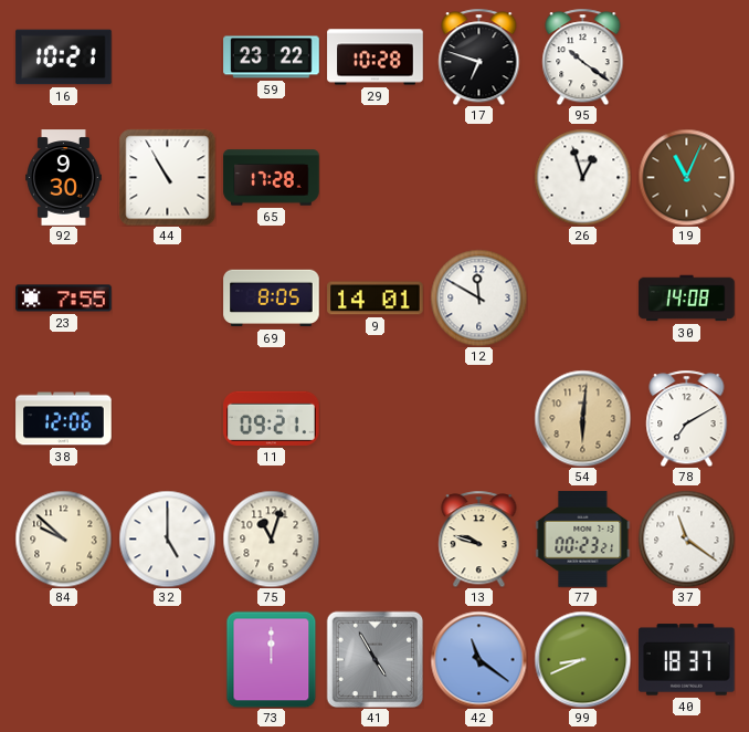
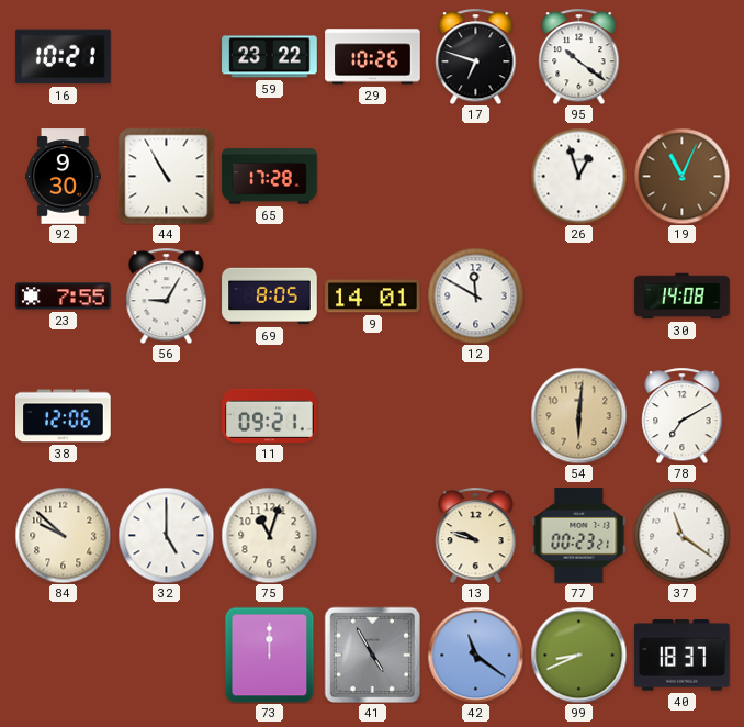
29: 10:28 -> 10:26 (373, 57)
56: none -> 9:05 (167, 295)
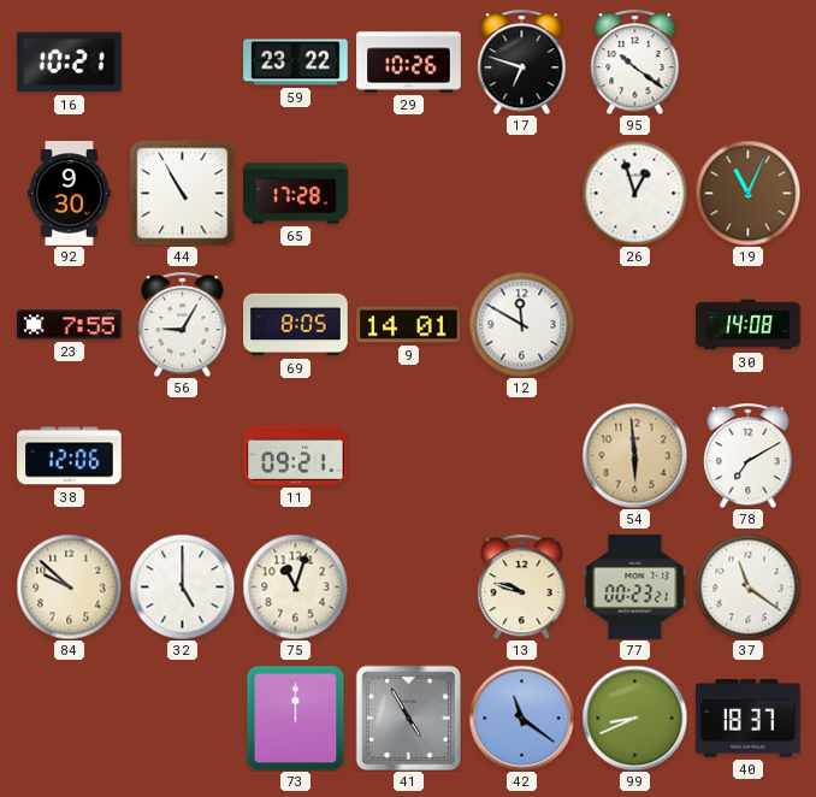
54: 6:01 -> 5:59 (634, 455)
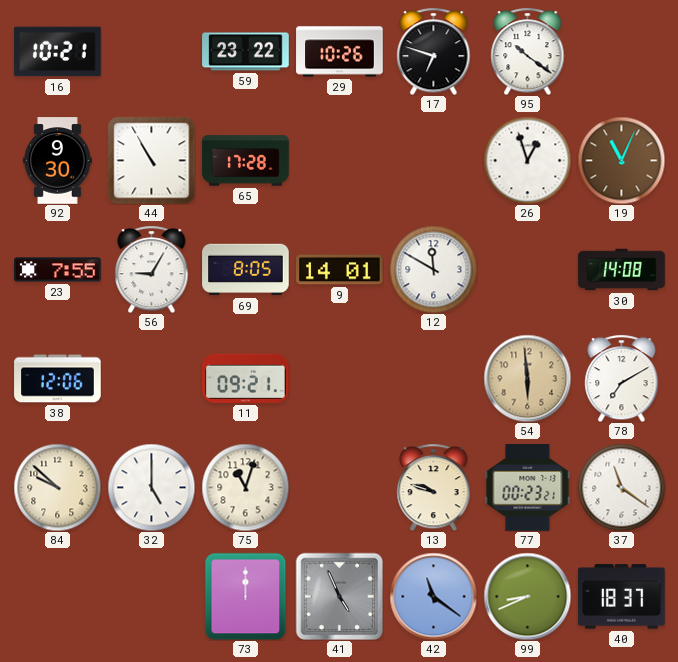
41: 4:55 -> 4:56 (339, 596)
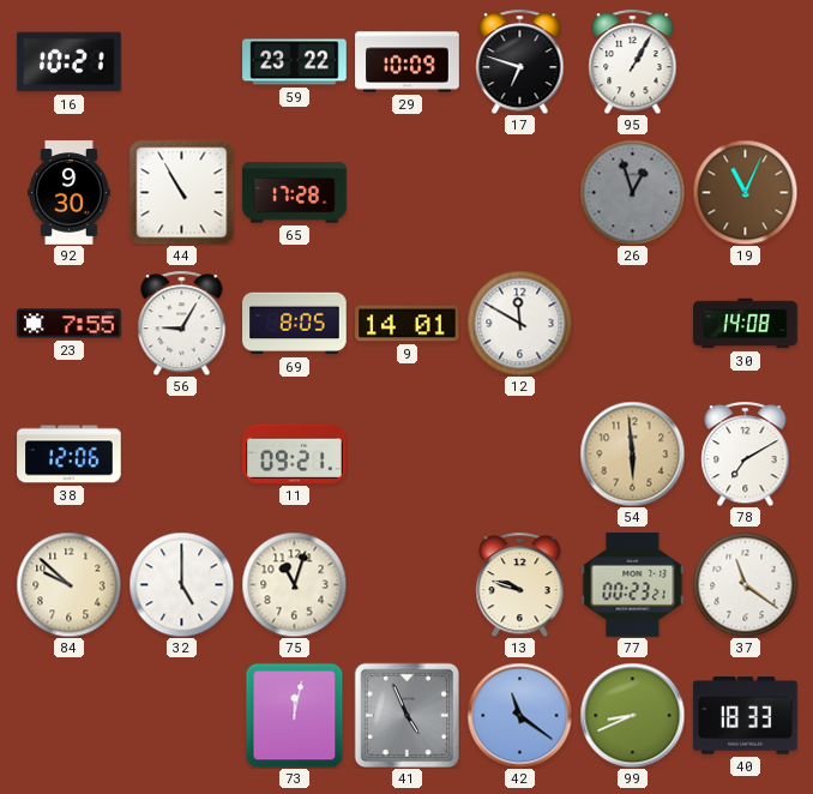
29: 10:26 -> 10:09 (408, 62)
95: 10:21 -> 1:05 (633, 61)
26 dial: white -> grey (632, 192)
73: 12:00 -> 12:02 (295, 715)
40: 18:37 -> 18:33 (746, 716)
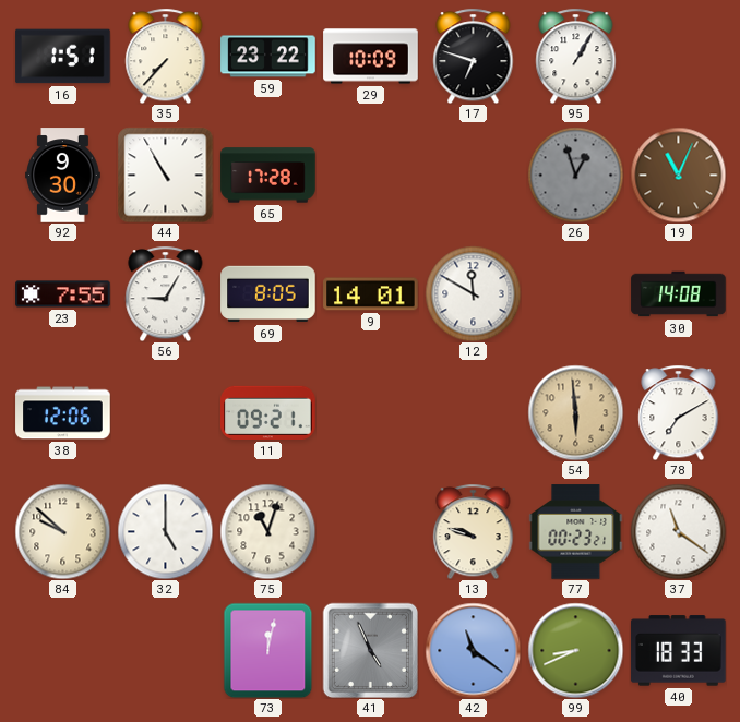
16: 10:21 -> 1:51 (63, 57)
35: none -> 7:37 (166, 56)
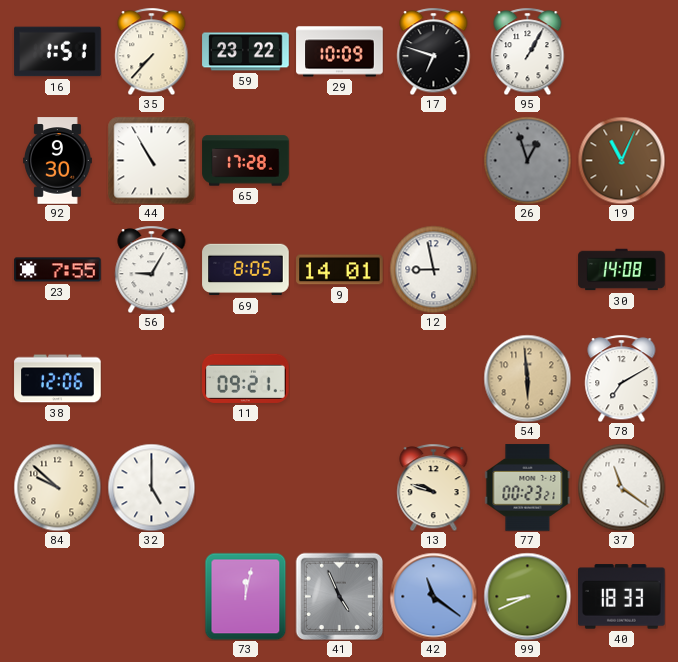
12: 11:50 -> 8:58 (433, 269)
75: 11:03 -> none (267, 531)
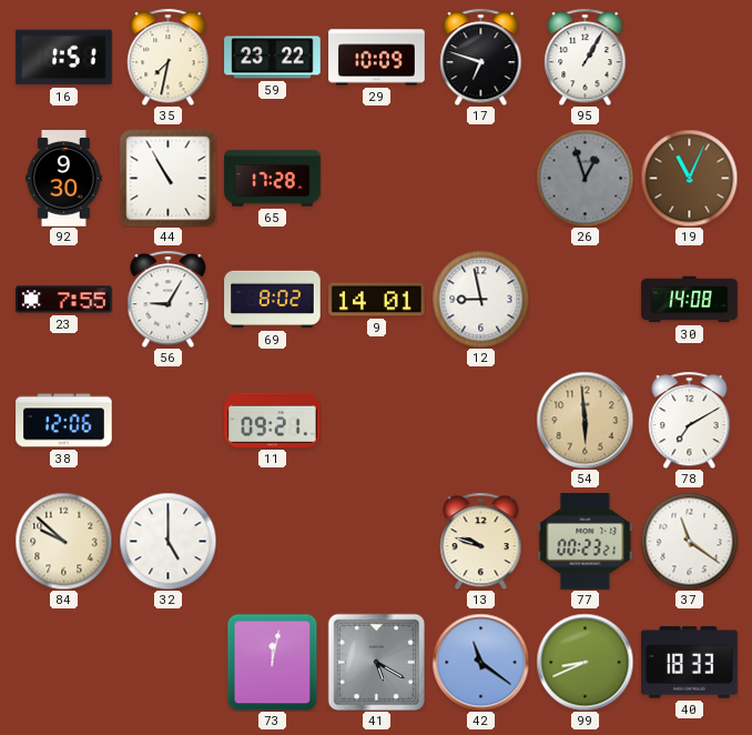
35: 7:37 -> 7:32 (169, 57)
69: 8:05 -> 8:02 (273, 300)
41: 4:56 -> 5:20 (376, 662)
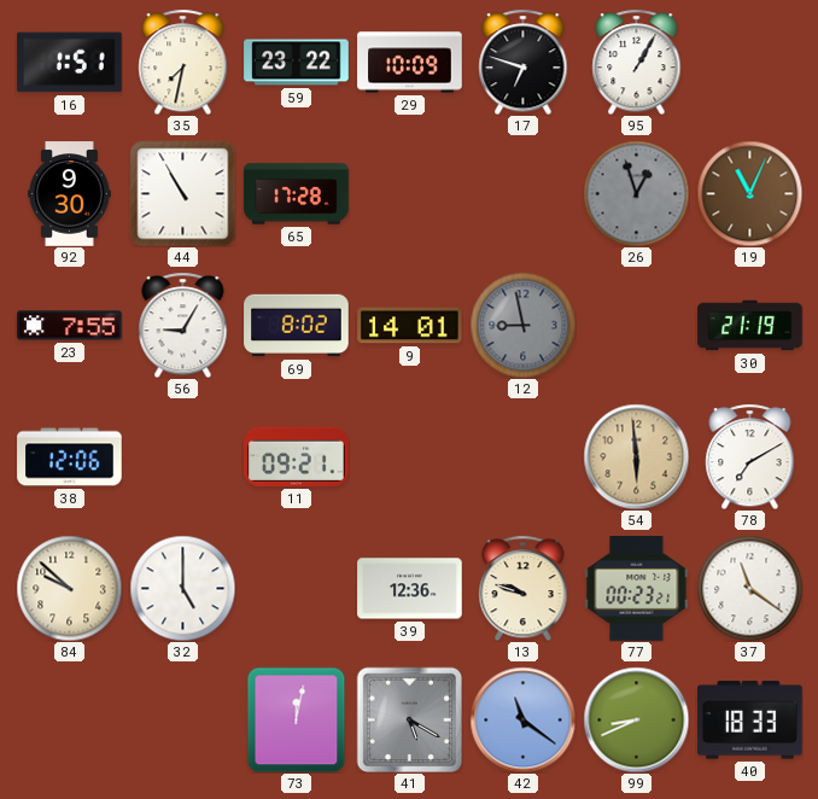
12 dial: white -> grey (522, 325)
30: 14:08 -> 21:19 (750, 326)
39: none -> 12:36 (410, 589)
